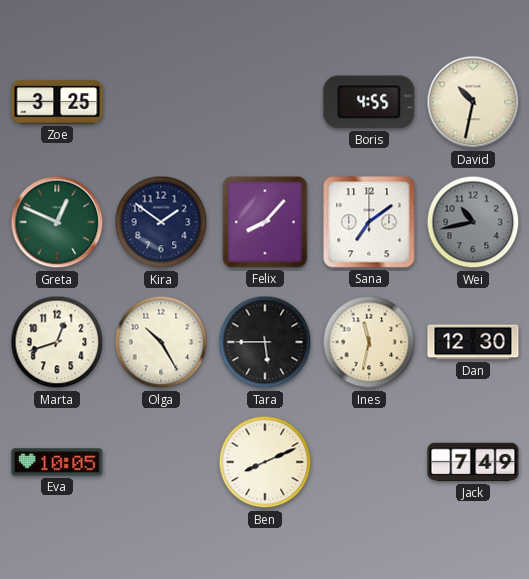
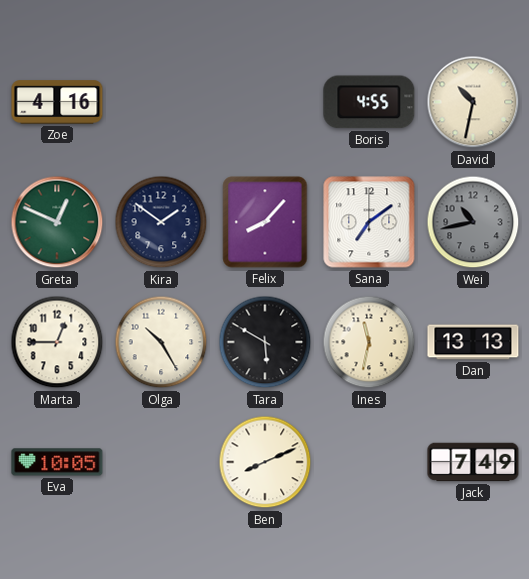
Zoe: 3:25 -> 4:16 (57, 102)
Marta: 12:42 -> 12:45 (57, 342)
Tara: 5:45 -> 5:50 (265, 342)
Dan: 12:30 -> 13:13 (473, 342)
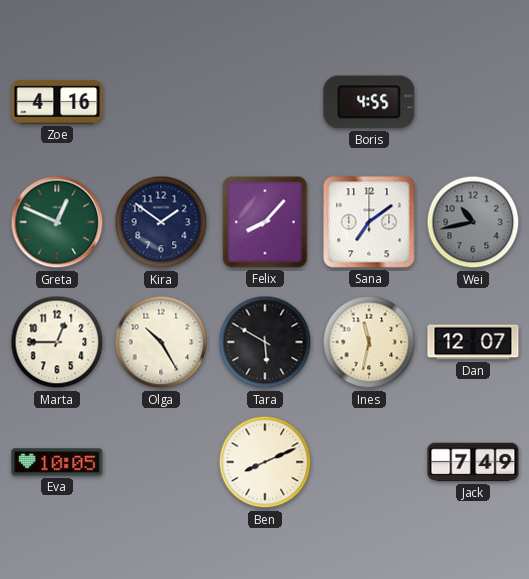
David: 10:32 -> none (473, 102)
Dan: 13:13 -> 12:07 (473, 342)
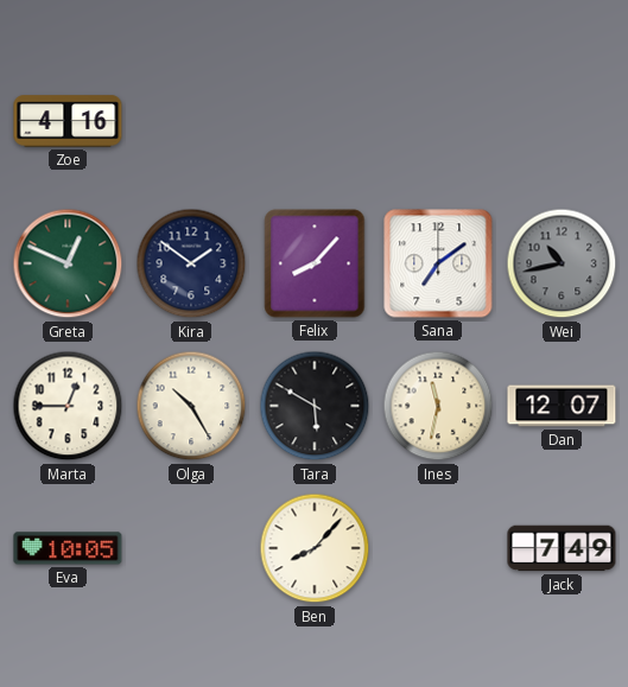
Boris: 4:55 -> none (369, 102)
Ben: 8:11 -> 8:07 (315, 548)
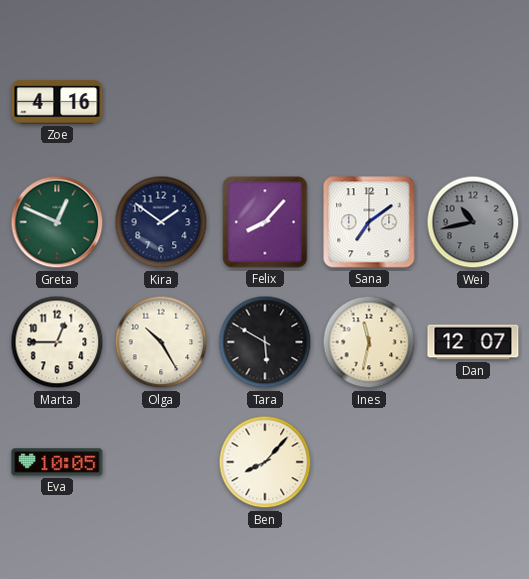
Jack: 7:49 -> none (562, 548)
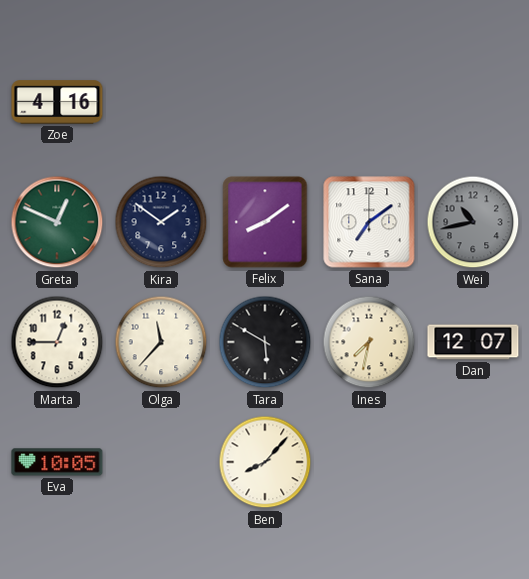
Felix: 8:07 -> 8:09 (265, 222)
Olga: 10:25 -> 11:37 (161, 342)
Ines: 11:32 -> 7:32 (369, 342)
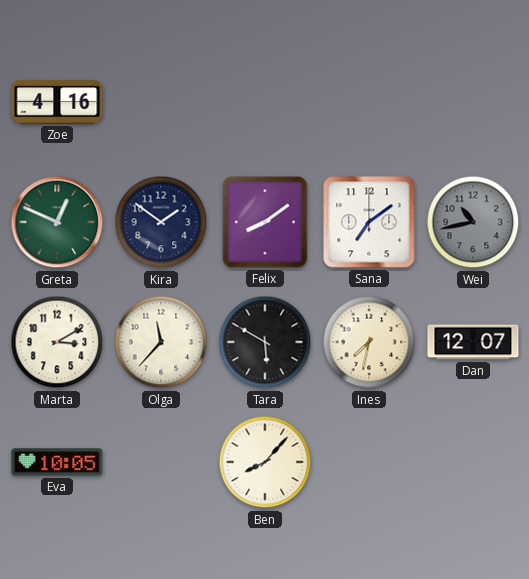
Marta: 12:45 -> 3:10 (57, 342)
